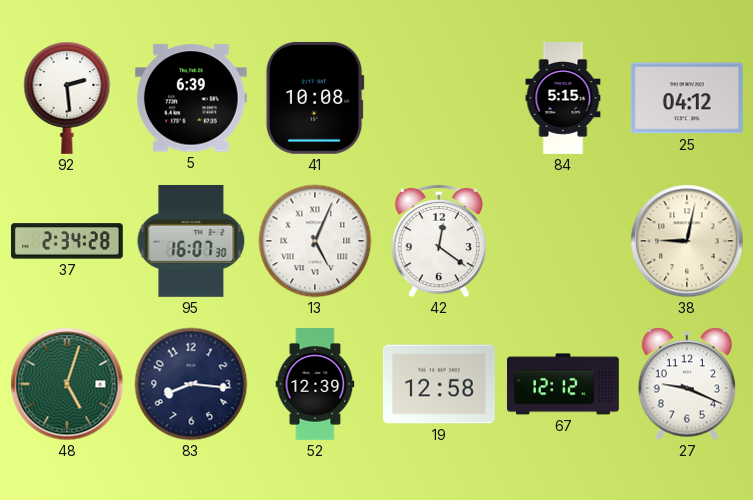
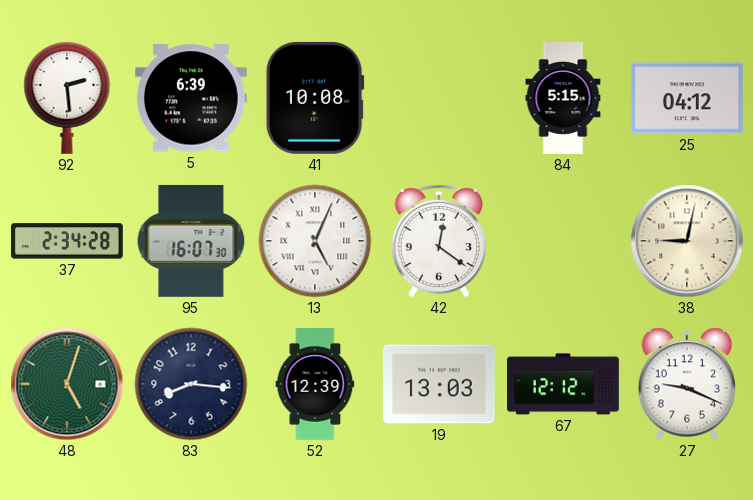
19: 12:58 -> 13:03 (439, 384)
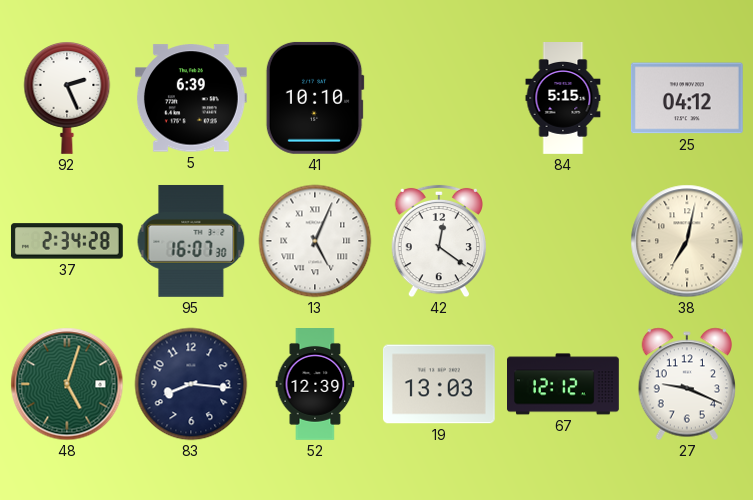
92: 2:29 -> 2:26 (67, 98)
41: 10:08 -> 10:10 (315, 98)
38: 9:02 -> 7:02 (687, 241)
